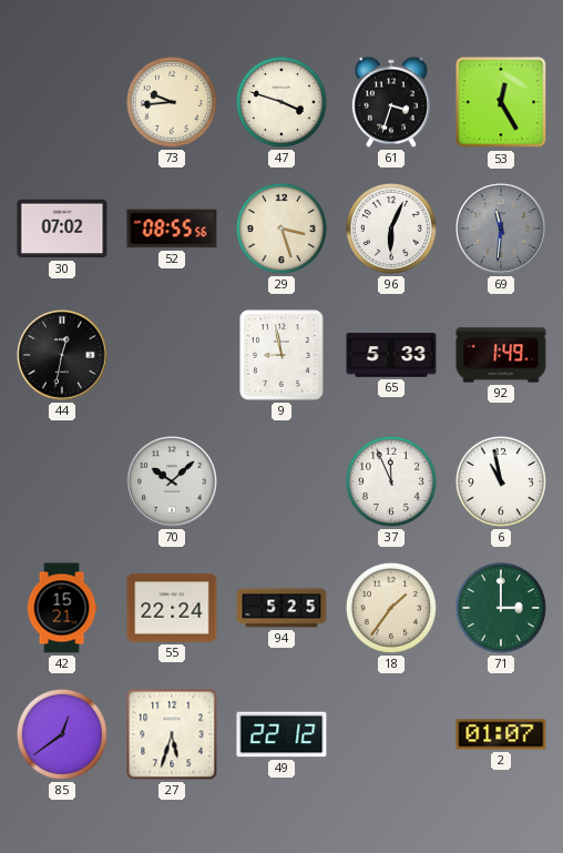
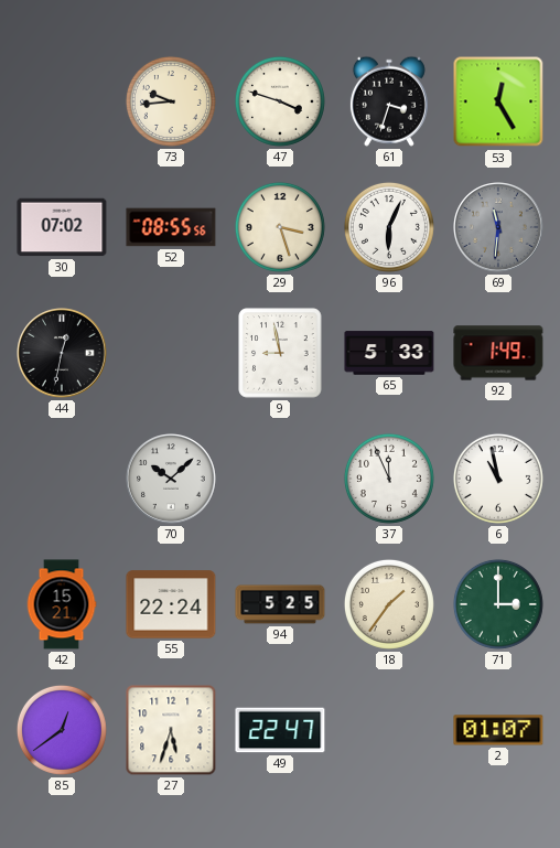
49: 22:12 -> 22:47 (280, 730)
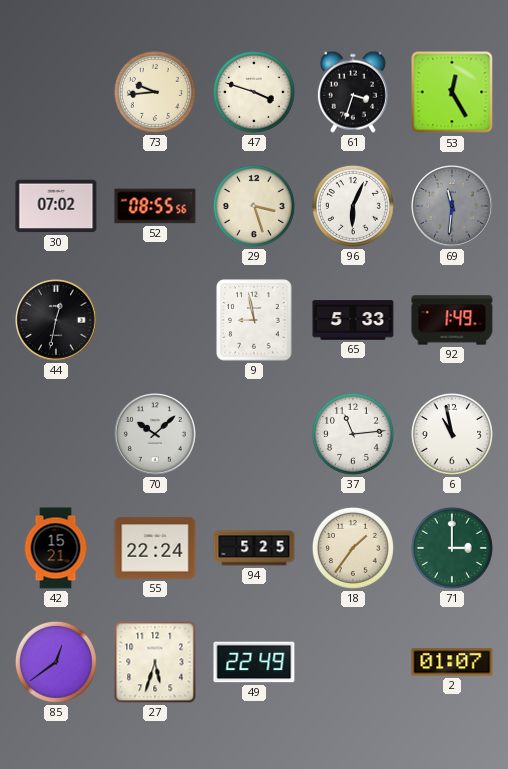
37: 11:56 -> 11:14 (353, 434)
49: 22:47 -> 22:49 (254, 662)
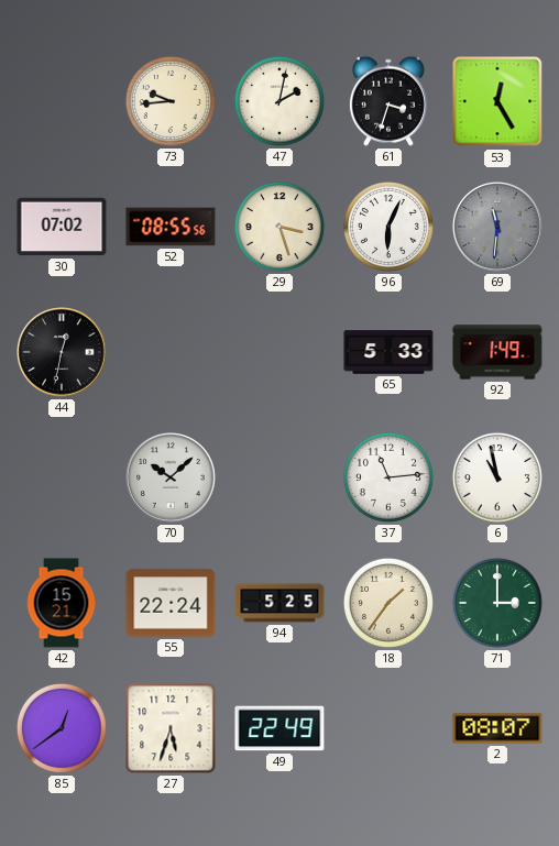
47: 3:48 -> 2:02 (279, 101)
9: 8:58 -> none (254, 320)
2: 01:07 -> 08:07 (497, 728)
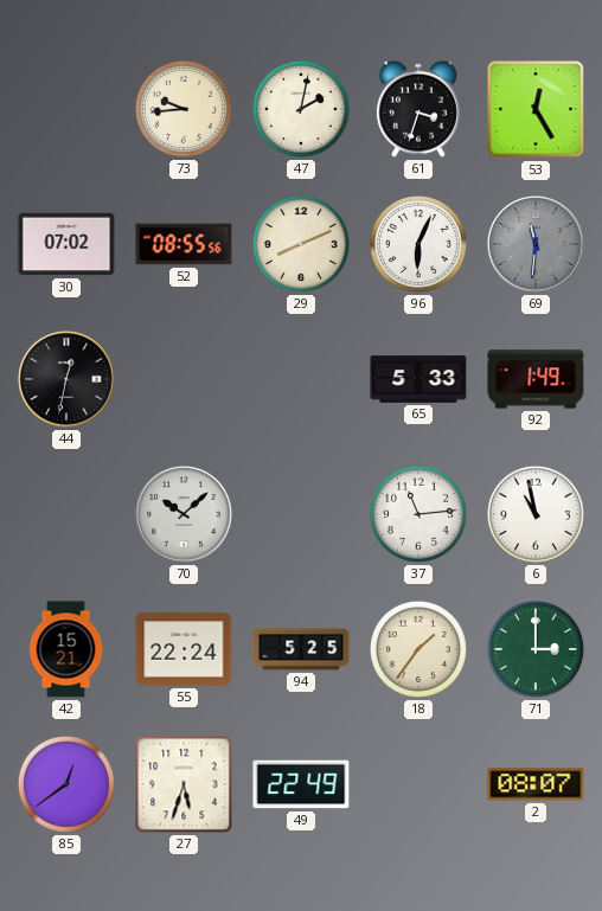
29: 3:27 -> 8:11 (301, 244)
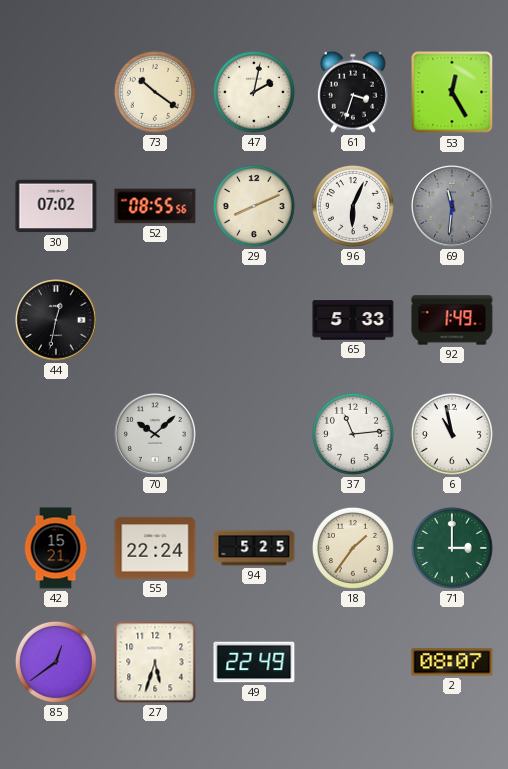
73: 9:44 -> 10:21 (155, 92)
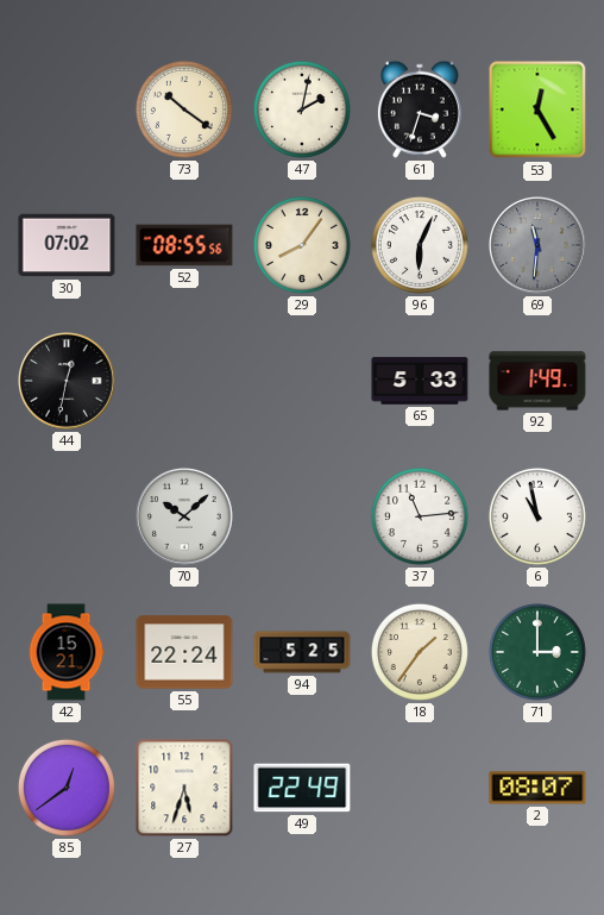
29: 8:11 -> 8:06 (302, 245)
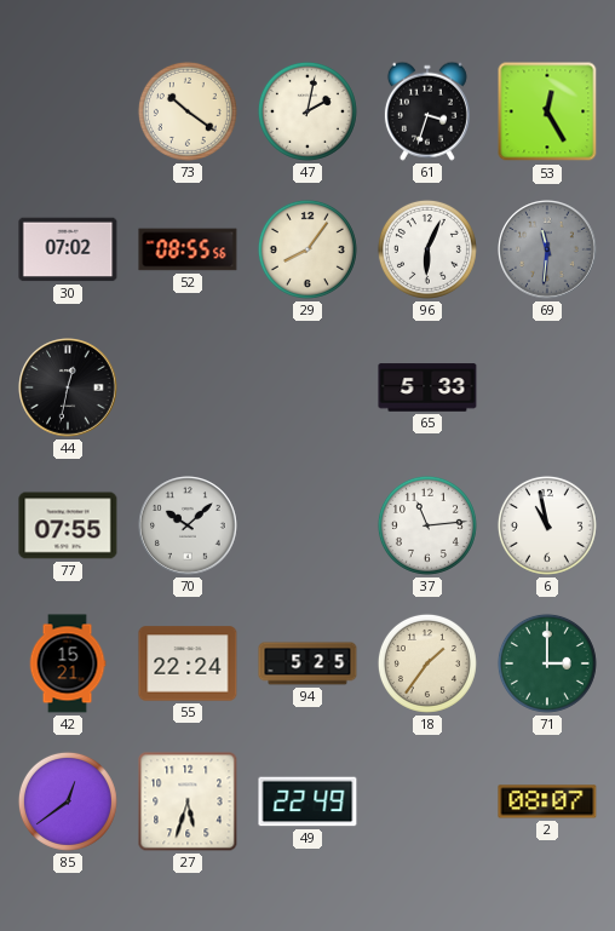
92: 1:49 -> none (537, 381)
77: none -> 07:55 (68, 525)
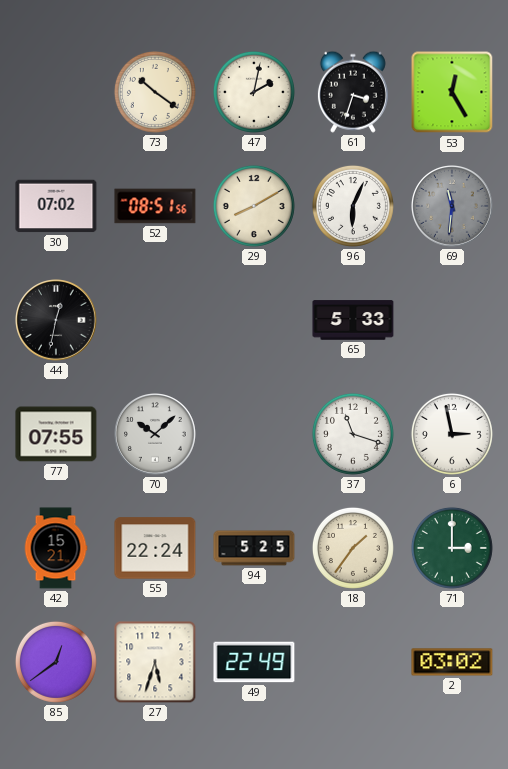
52: 08:55 -> 08:51 (155, 206)
29: 8:06 -> 8:10 (254, 206)
37: 11:14 -> 11:18 (353, 434)
6: 10:58 -> 2:58 (452, 434)
2: 08:07 -> 03:02 (452, 662)
